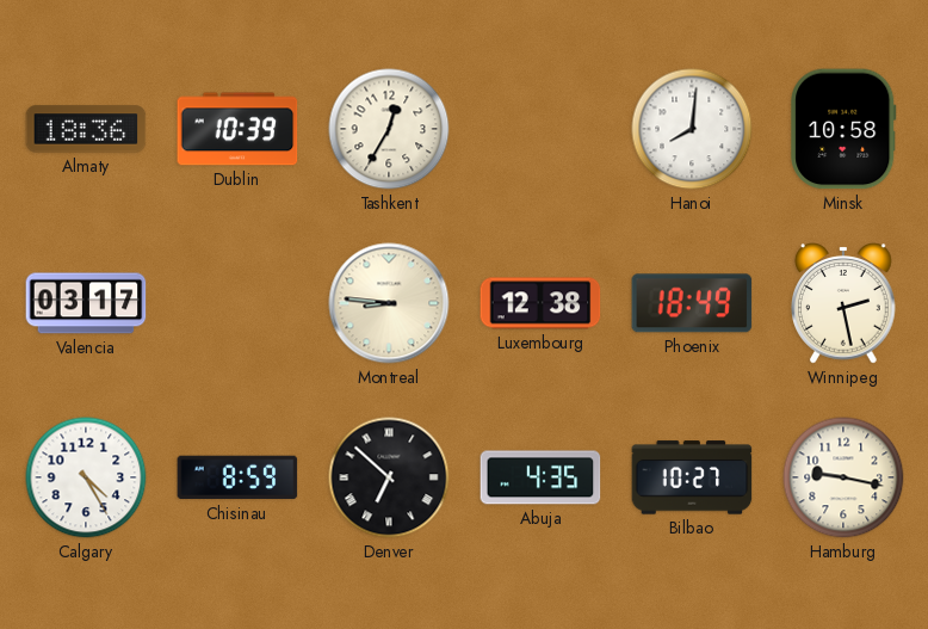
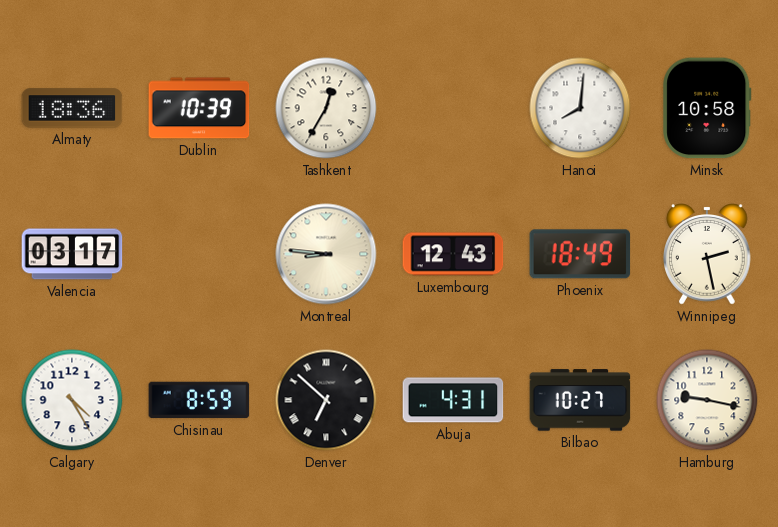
Luxembourg: 12:38 -> 12:43 (453, 254)
Abuja: 4:35 -> 4:31 (453, 400)
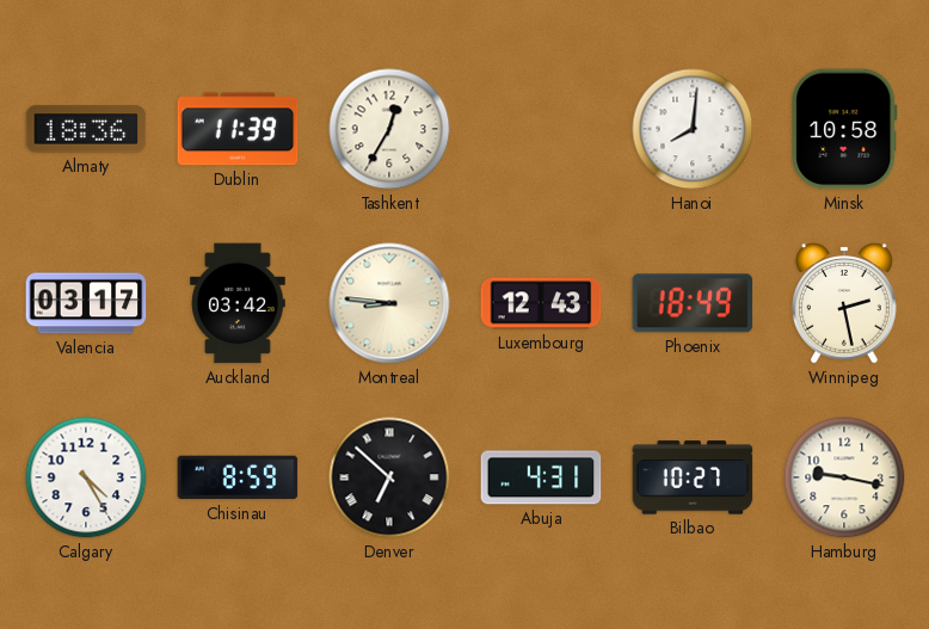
Dublin: 10:39 -> 11:39 (238, 129)
Auckland: none -> 03:42 (238, 303)
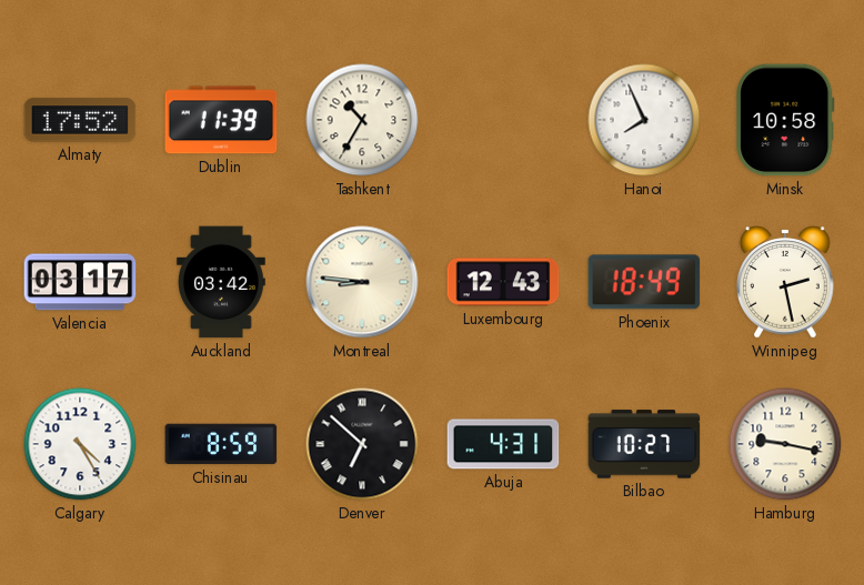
Almaty: 18:36 -> 17:52 (80, 120)
Tashkent: 12:35 -> 10:35 (362, 120)
Hanoi: 8:01 -> 7:56 (644, 120)
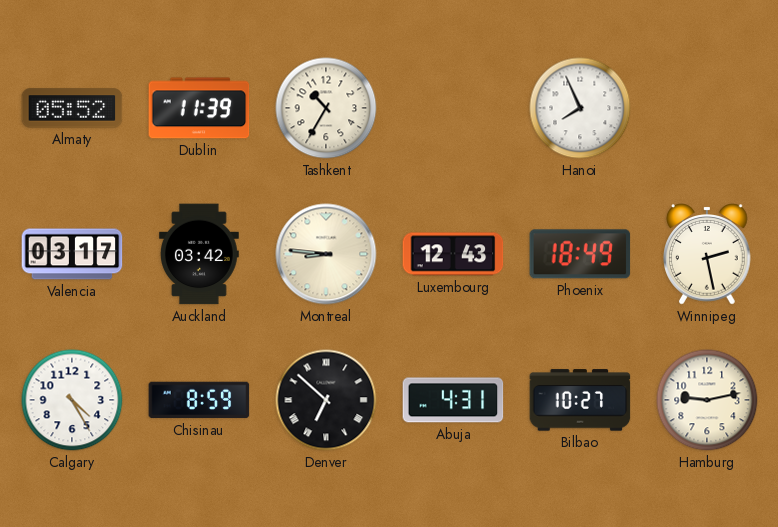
Almaty: 17:52 -> 05:52 (72, 108)
Minsk: 10:58 -> none (785, 120)
Hamburg: 9:17 -> 9:13 (707, 400)
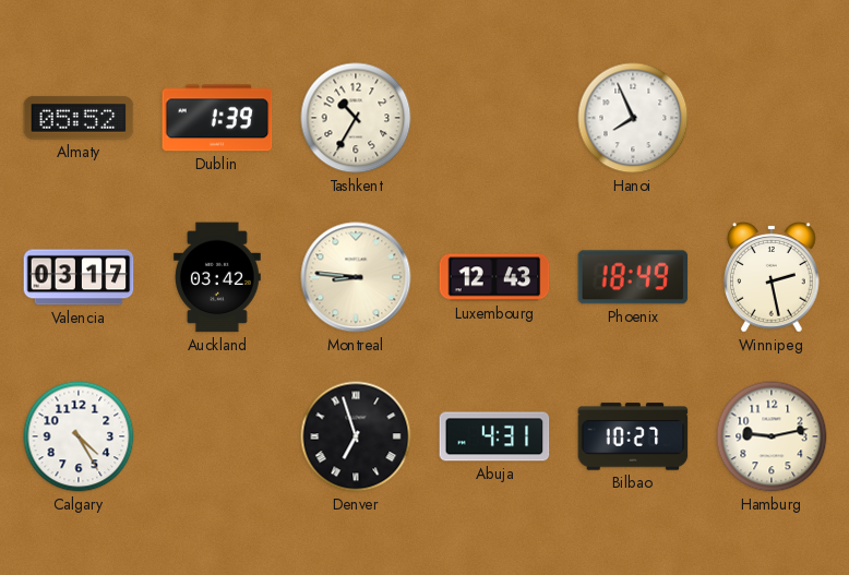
Dublin: 11:39 -> 1:39 (217, 118)
Chisinau: 8:59 -> none (199, 400)
Denver: 6:52 -> 6:57 (356, 436)
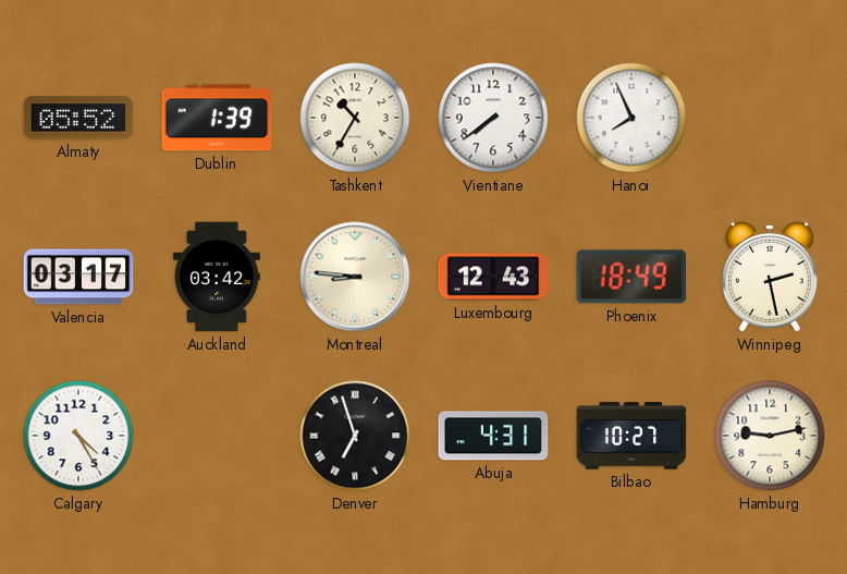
Vientiane: none -> 7:39 (493, 118)
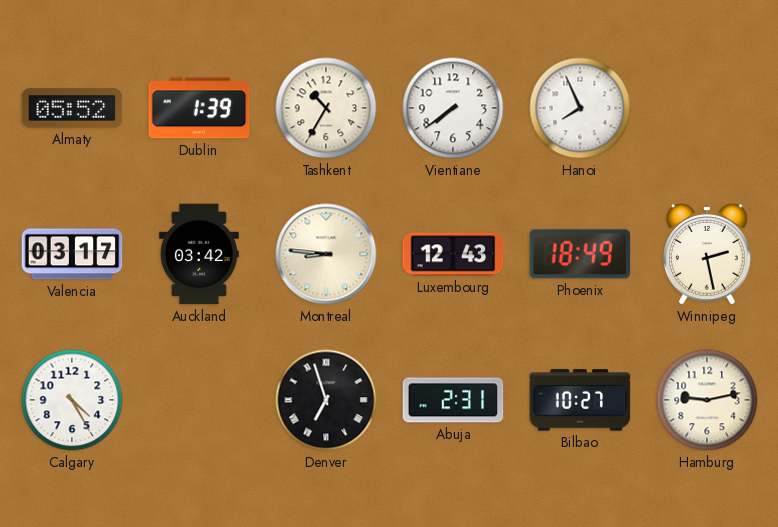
Abuja: 4:31 -> 2:31 (453, 400)
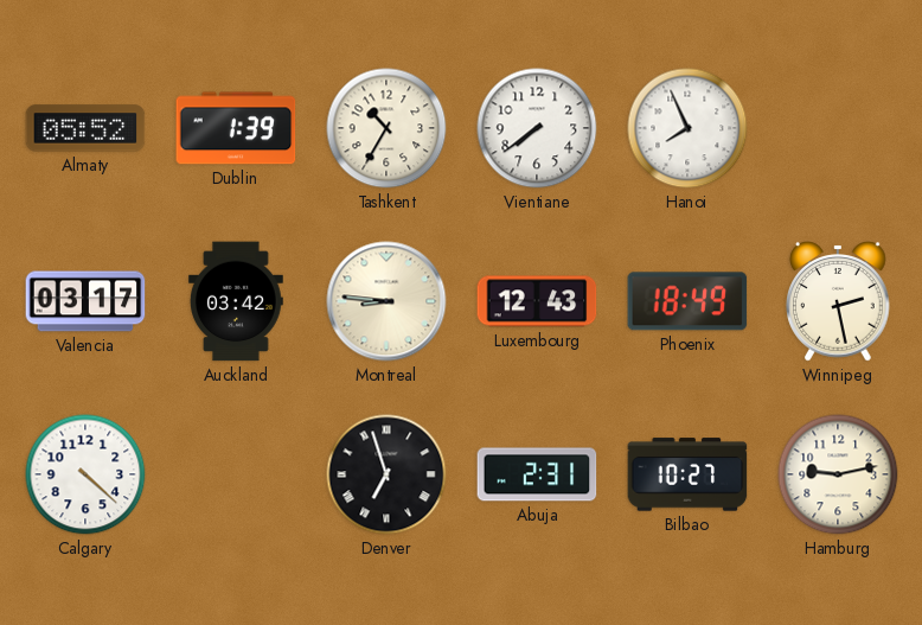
Calgary: 4:25 -> 4:22 (85, 474)
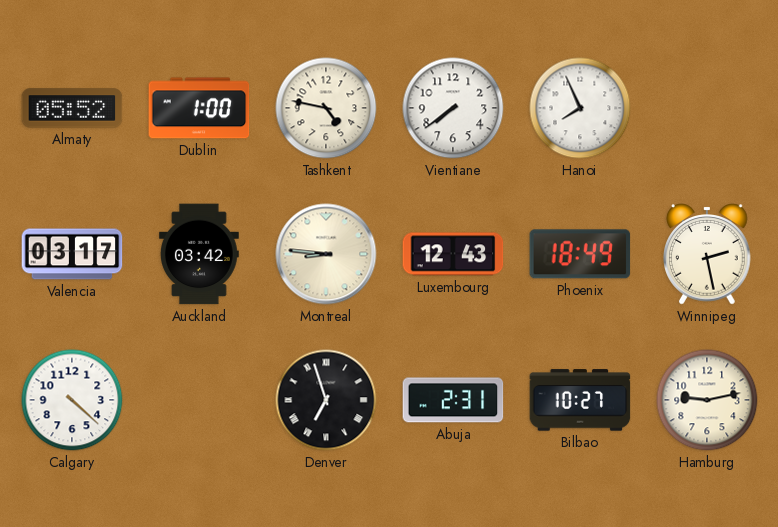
Dublin: 1:39 -> 1:00 (199, 108)
Tashkent: 10:35 -> 4:47 (326, 108)
